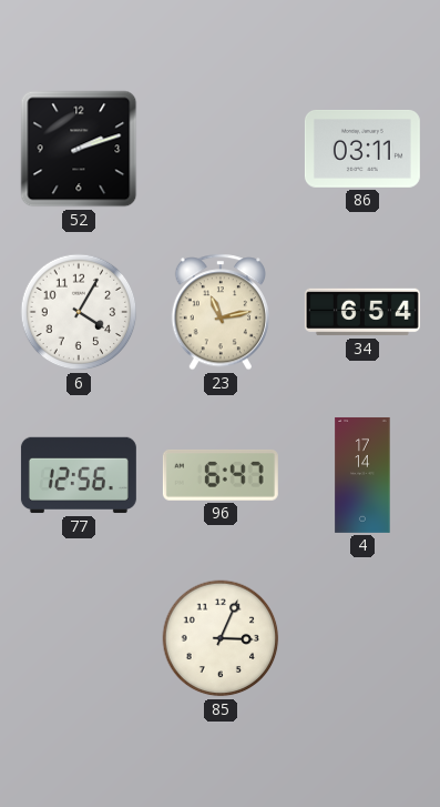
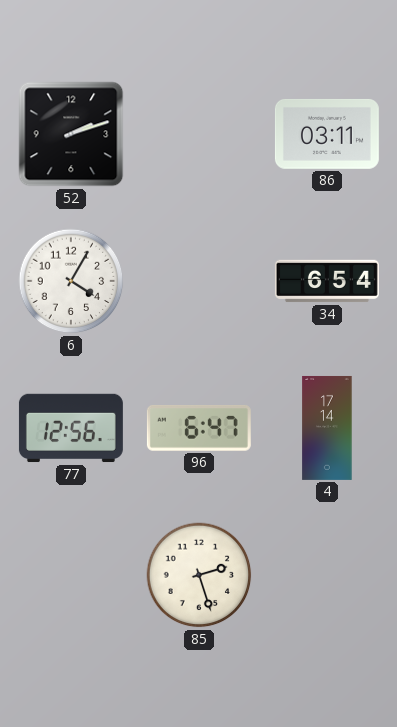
23: 11:13 -> none (219, 312)
85: 3:04 -> 2:27 (199, 575)
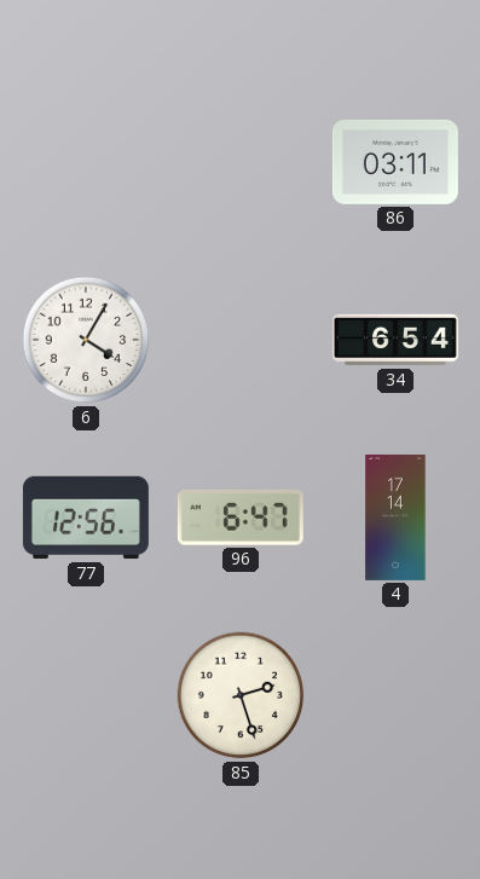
52: 2:12 -> none (71, 134)
